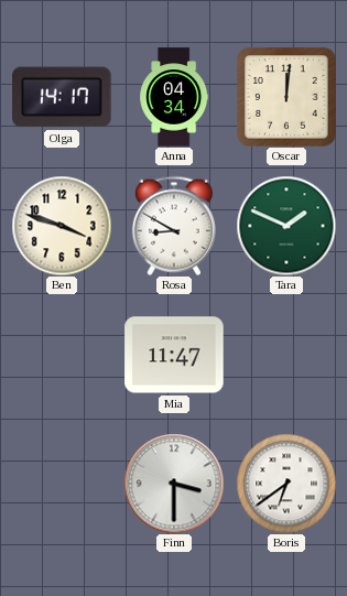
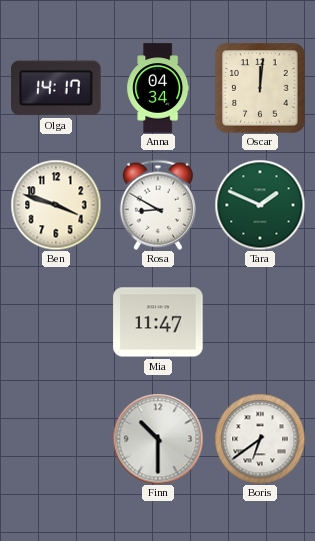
Finn: 3:30 -> 10:30 (158, 439)
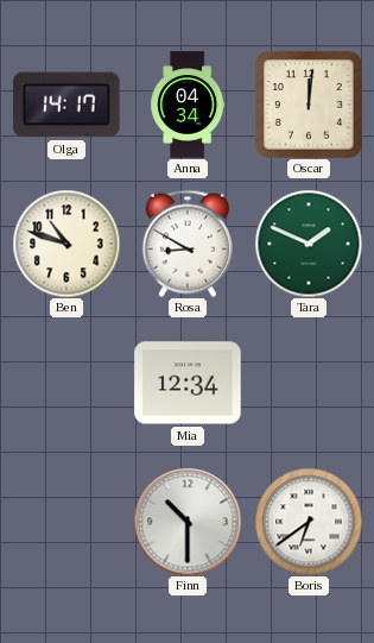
Ben: 3:48 -> 10:48 (66, 244)
Mia: 11:47 -> 12:34 (188, 383)
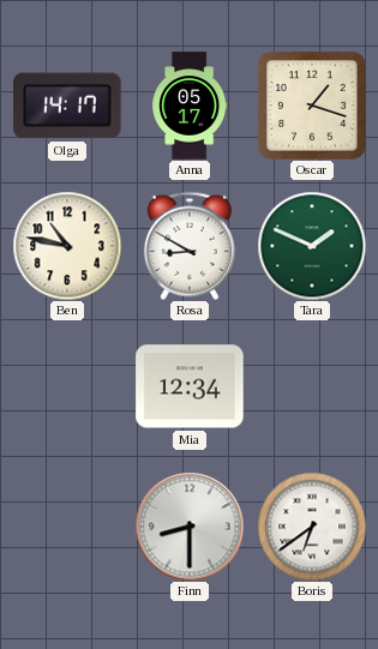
Anna: 04:34 -> 05:17 (190, 106)
Oscar: 12:01 -> 1:18 (312, 106)
Ben: 10:48 -> 10:47 (67, 246)
Finn: 10:30 -> 8:30 (190, 527)
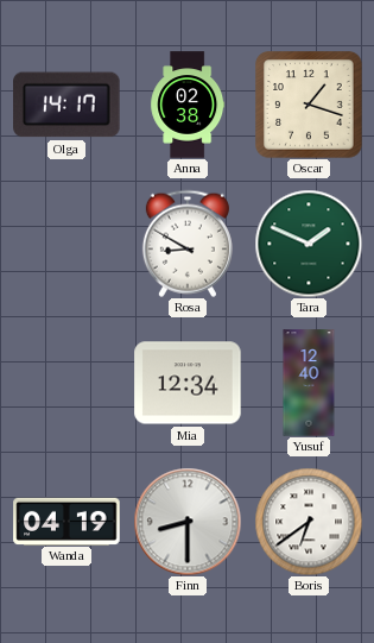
Anna: 05:17 -> 02:38 (188, 105)
Ben: 10:47 -> none (67, 246)
Yusuf: none -> 12:40 (309, 383)
Wanda: none -> 04:19 (66, 521)
